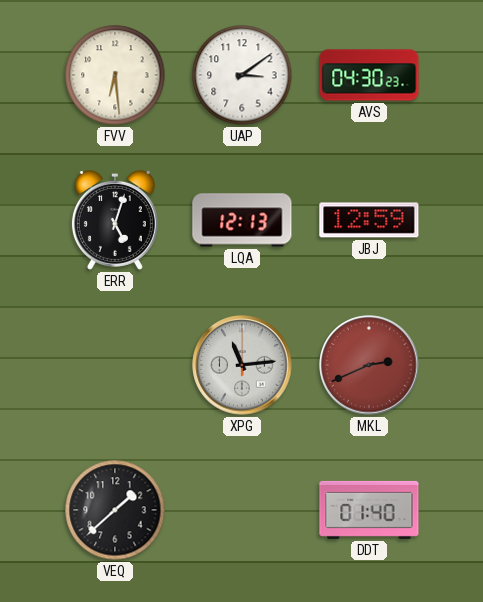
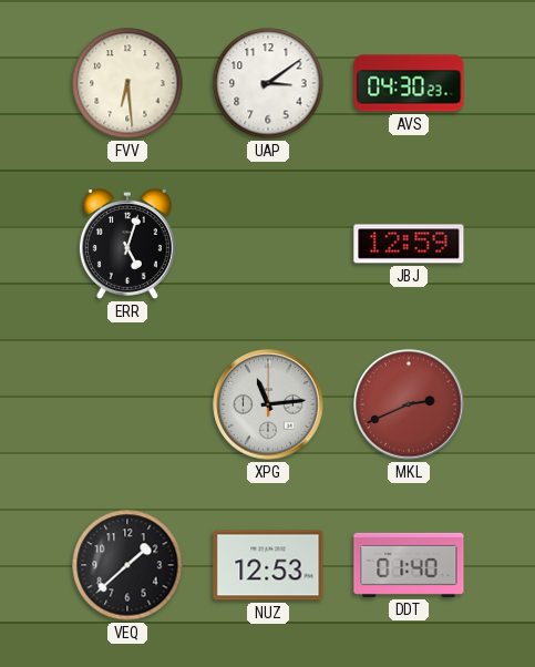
LQA: 12:13 -> none (242, 220)
NUZ: none -> 12:53 (268, 565)
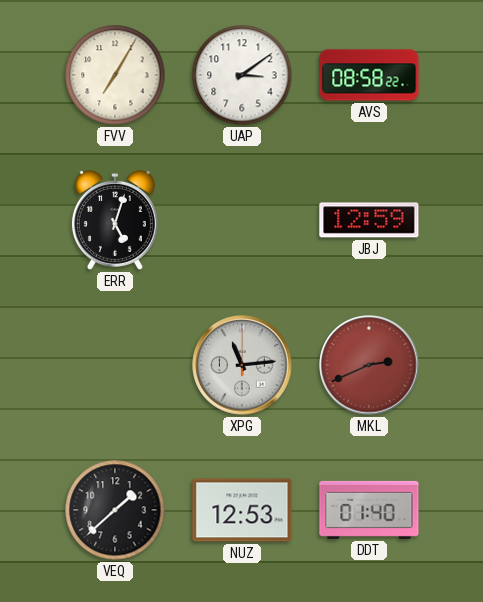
FVV: 6:29 -> 7:05 (115, 75)
AVS: 04:30 -> 08:58 (369, 75)
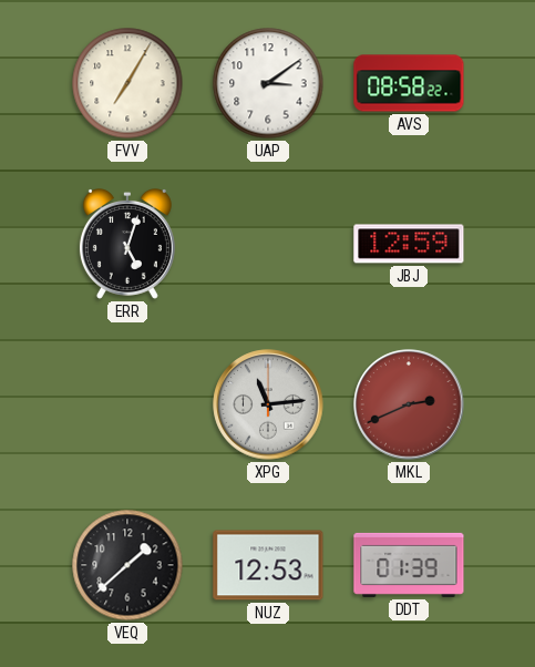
DDT: 01:40 -> 01:39 (409, 565)
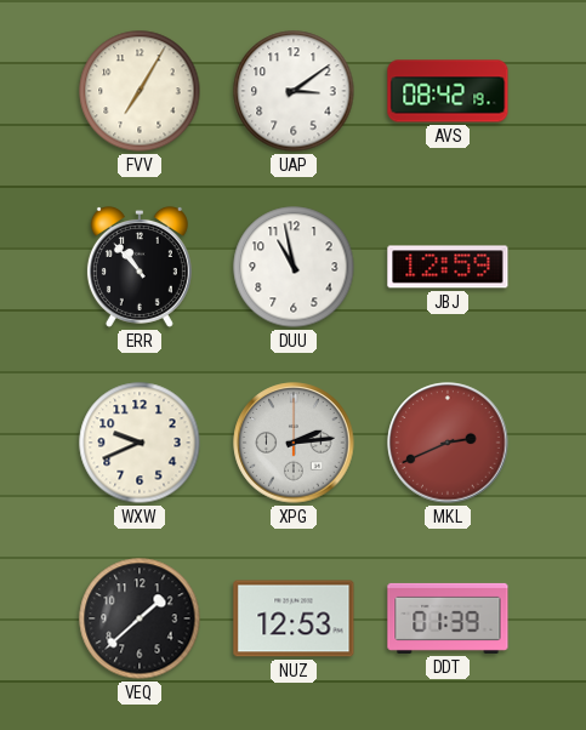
AVS: 08:58 -> 08:42 (448, 91)
ERR: 5:03 -> 10:53 (140, 267)
DUU: none -> 10:58 (294, 267)
WXW: none -> 9:41 (140, 443)
XPG: 11:14 -> 2:14 (294, 443)
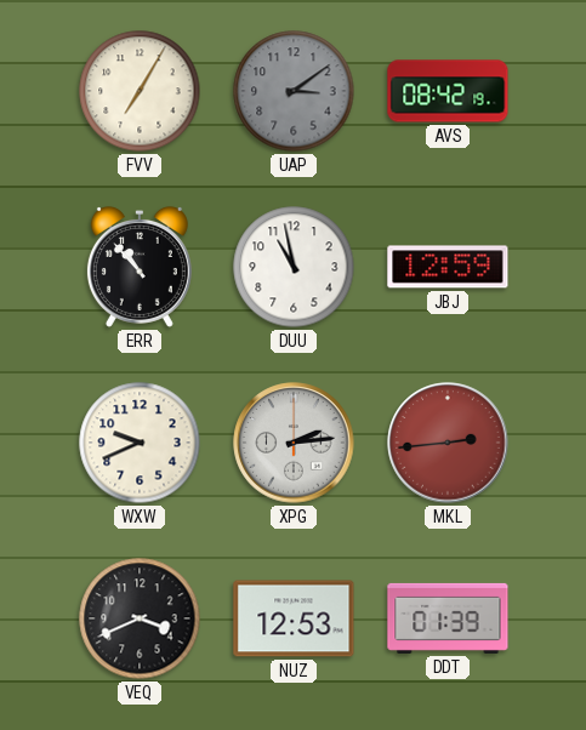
UAP dial: white -> grey (294, 91)
MKL: 2:41 -> 2:44 (448, 443)
VEQ: 1:38 -> 3:41 (140, 618)
